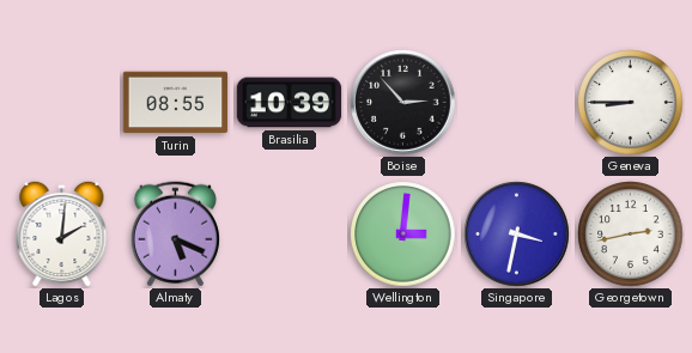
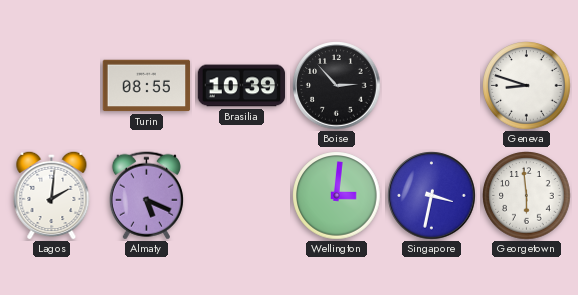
Geneva: 8:45 -> 8:48 (527, 86)
Georgetown: 2:43 -> 5:59 (527, 196)
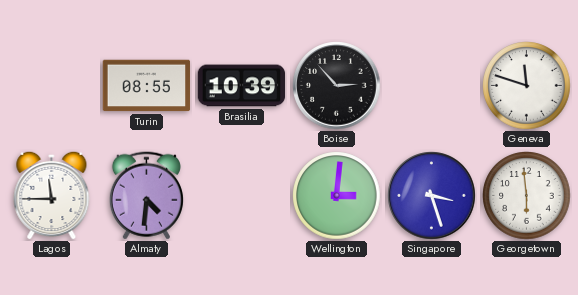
Geneva: 8:48 -> 11:48 (527, 86)
Lagos: 2:01 -> 11:45 (52, 195)
Almaty: 5:19 -> 4:31 (146, 196)
Singapore: 3:32 -> 3:27 (432, 196)
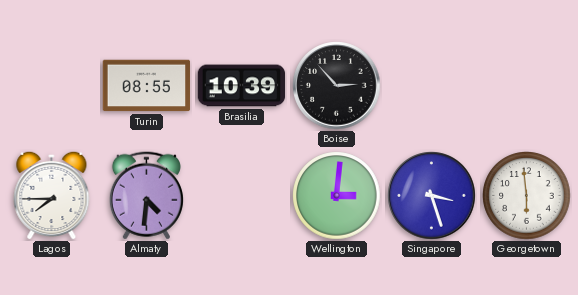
Geneva: 11:48 -> none (527, 86)
Lagos: 11:45 -> 7:45 (52, 195)
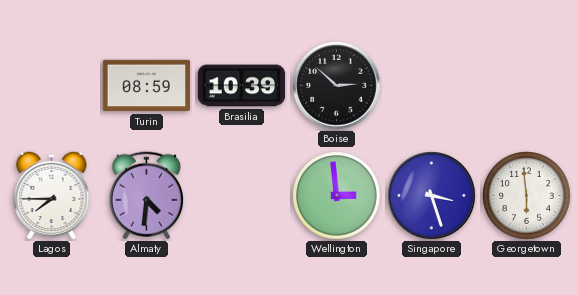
Turin: 08:55 -> 08:59 (147, 86)
Boise: 2:53 -> 2:52 (337, 86)
Wellington: 3:01 -> 2:59 (337, 196)
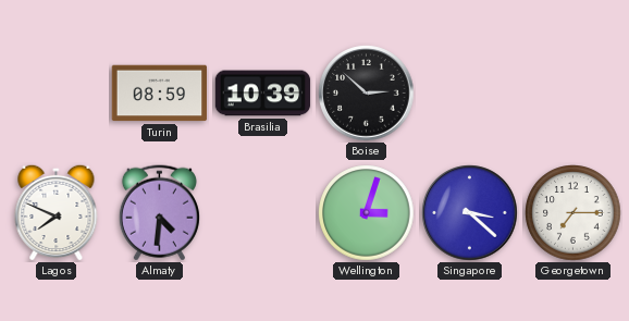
Lagos: 7:45 -> 7:49 (57, 212)
Wellington: 2:59 -> 3:03 (367, 213)
Singapore: 3:27 -> 3:22 (470, 213)
Georgetown: 5:59 -> 7:15 (573, 213)
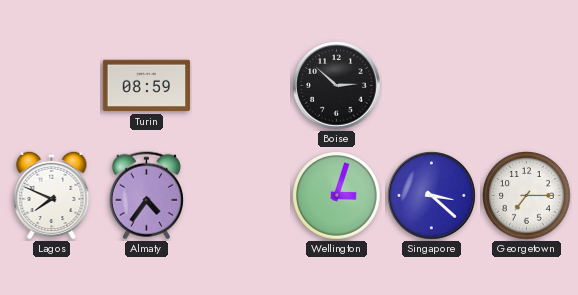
Brasilia: 10:39 -> none (263, 94)
Almaty: 4:31 -> 4:36 (146, 196)
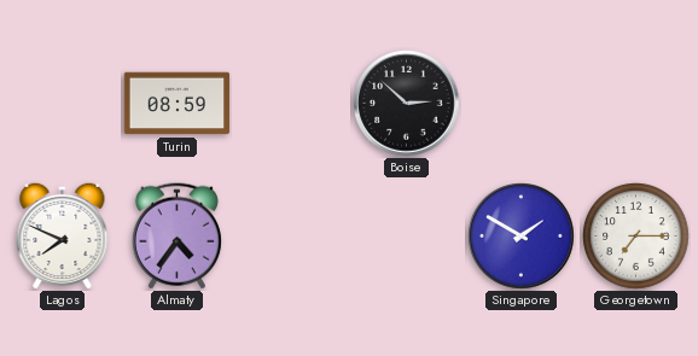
Wellington: 3:03 -> none (337, 196)
Singapore: 3:22 -> 1:50 (522, 237)
